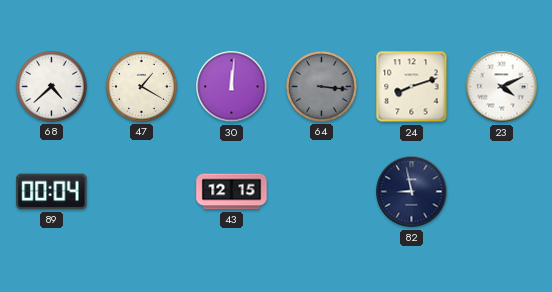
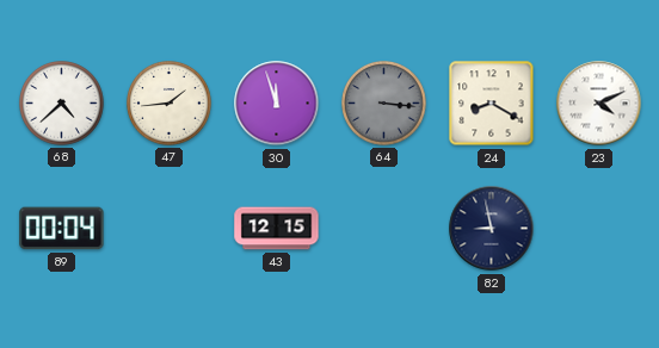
47: 1:20 -> 1:44 (170, 104)
30: 12:01 -> 11:57 (277, 104)
24: 8:12 -> 8:20 (492, 104)
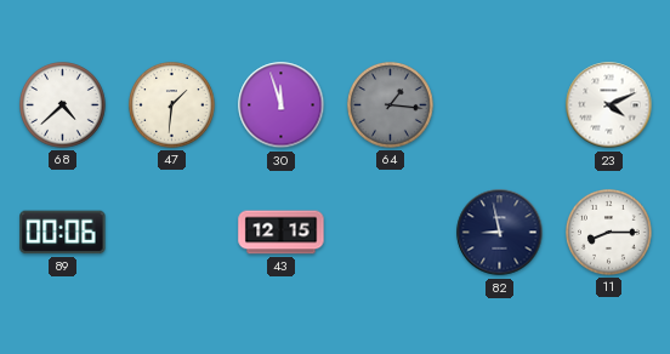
47: 1:44 -> 1:31 (172, 105)
64: 3:16 -> 1:16 (391, 105)
24: 8:20 -> none (492, 104)
89: 00:04 -> 00:06 (63, 233)
11: none -> 8:15 (609, 233)
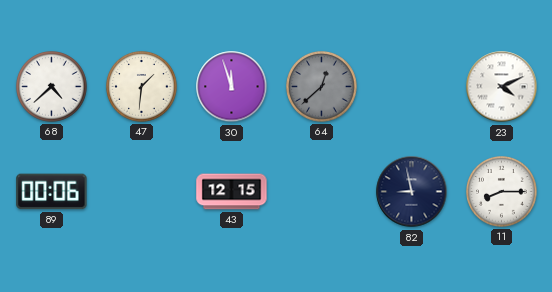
64: 1:16 -> 12:38 (322, 87)
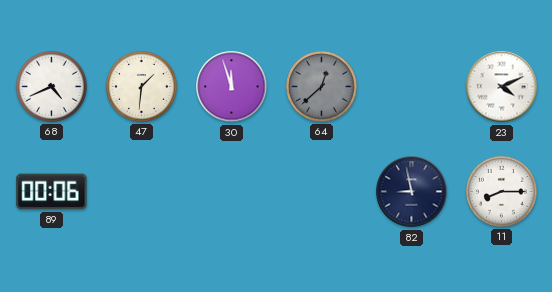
68: 4:38 -> 4:41 (52, 87)
43: 12:15 -> none (232, 192)
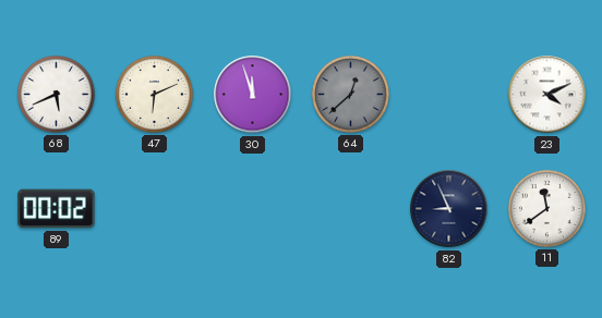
68: 4:41 -> 5:41 (57, 95)
47: 1:31 -> 6:11 (155, 95)
89: 00:06 -> 00:02 (57, 209)
82: 8:58 -> 8:56 (449, 209)
11: 8:15 -> 11:39 (547, 209)
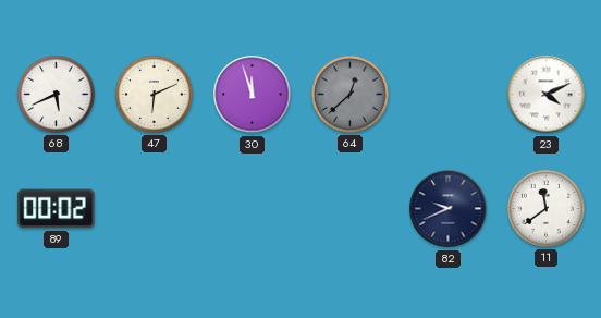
82: 8:56 -> 9:41 (449, 209)
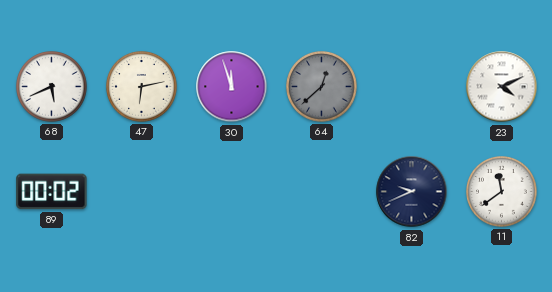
47: 6:11 -> 6:13 (142, 87)
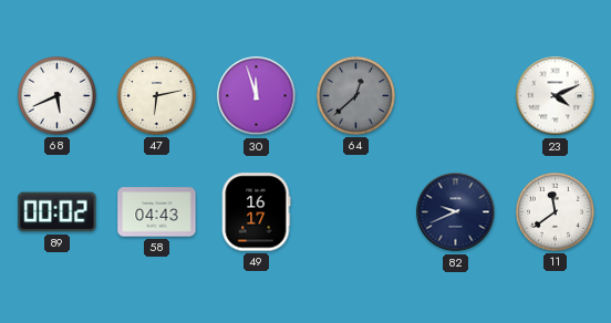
58: none -> 04:43 (157, 212)
49: none -> 16:17 (256, 212)
